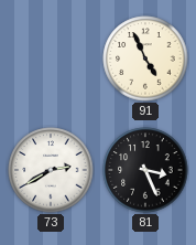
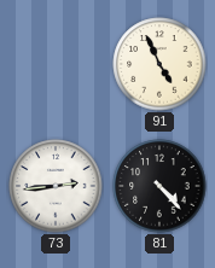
73: 2:40 -> 2:44 (56, 186)
81: 3:26 -> 4:23 (159, 186)
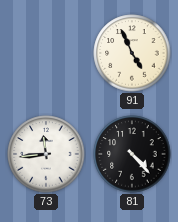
73: 2:44 -> 11:44 (46, 154)
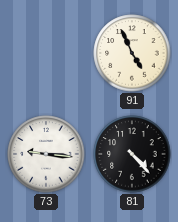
73: 11:44 -> 9:16 (46, 154)
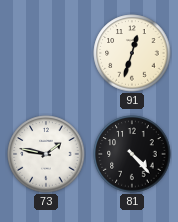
91: 4:56 -> 12:33 (132, 53)
73: 9:16 -> 1:47 (46, 154)
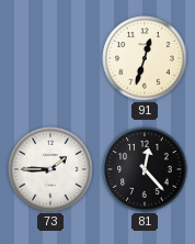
73: 1:47 -> 1:45 (50, 169)
81: 4:23 -> 12:23 (145, 169)
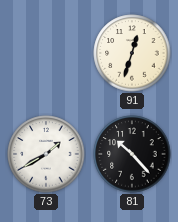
73: 1:45 -> 1:40 (46, 154)
81: 12:23 -> 10:23 (132, 154)
